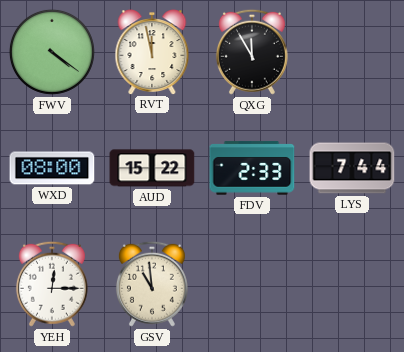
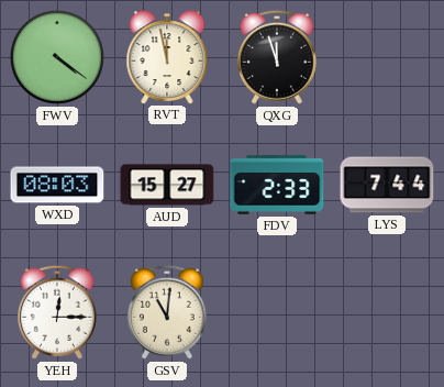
QXG: 11:55 -> 11:57 (277, 57)
WXD: 08:00 -> 08:03 (57, 185)
AUD: 15:22 -> 15:27 (167, 185)
GSV: 10:59 -> 11:01 (167, 312)
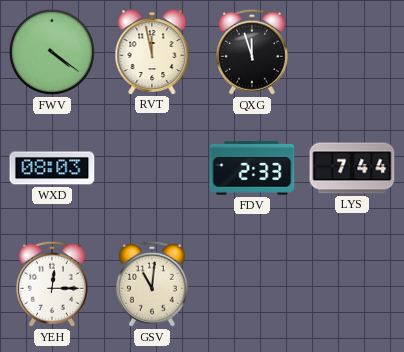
AUD: 15:27 -> none (167, 185)
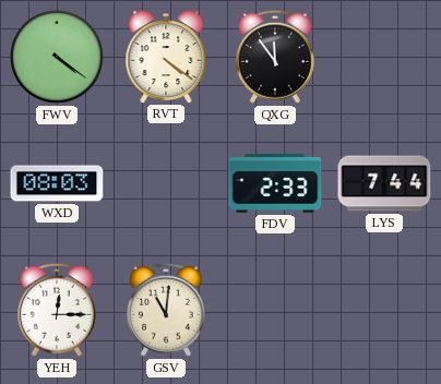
RVT: 11:58 -> 4:21 (166, 57)
QXG: 11:57 -> 11:54 (275, 57)
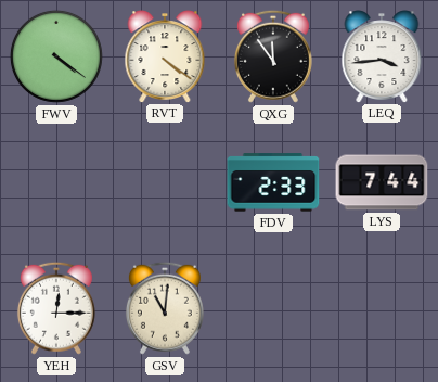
LEQ: none -> 3:44 (382, 56)
WXD: 08:03 -> none (57, 183)
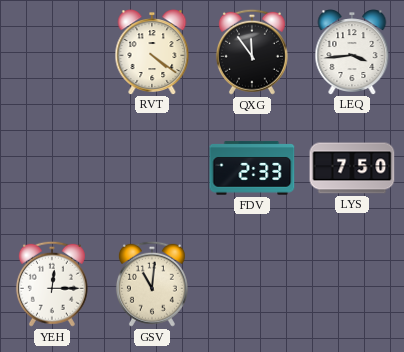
FWV: 4:21 -> none (56, 56)
LYS: 7:44 -> 7:50 (352, 168)
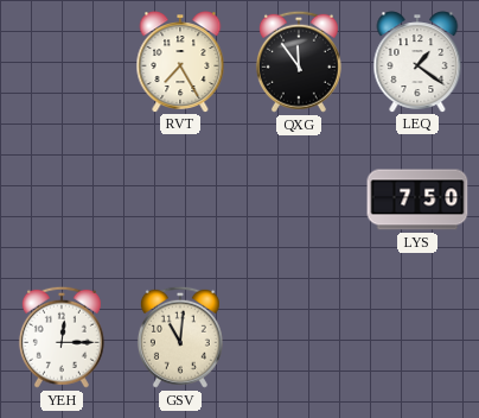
RVT: 4:21 -> 7:25 (180, 62)
LEQ: 3:44 -> 1:21 (417, 62)
FDV: 2:33 -> none (252, 168)
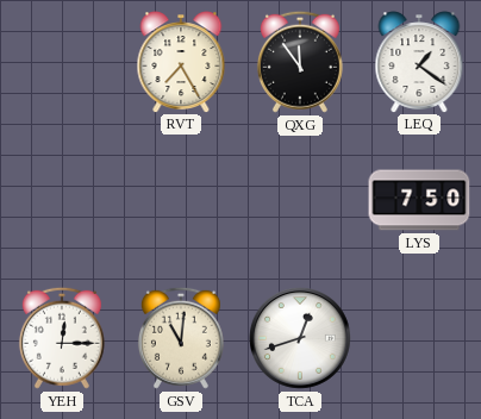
TCA: none -> 12:42 (300, 338)
